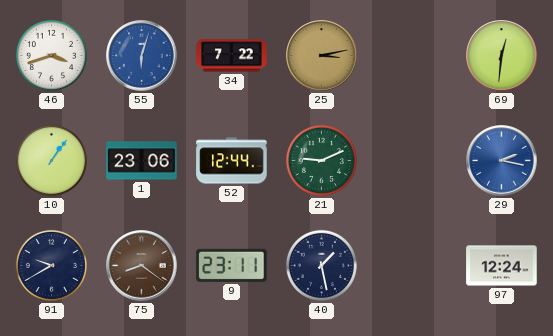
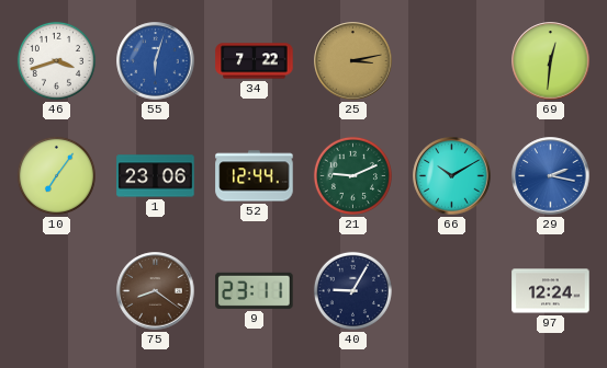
10: 1:06 -> 7:06 (56, 175)
66: none -> 10:10 (452, 176)
91: 9:40 -> none (51, 265)
40: 1:28 -> 9:05 (352, 290)
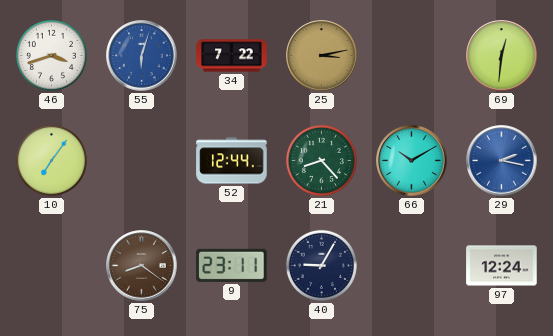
1: 23:06 -> none (156, 176)
21: 9:11 -> 8:23 (321, 160)
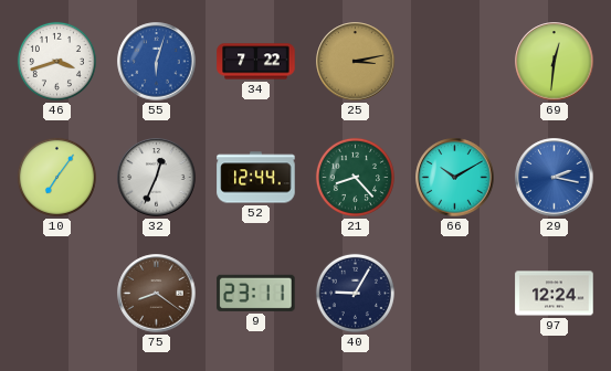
32: none -> 12:34 (157, 178)
